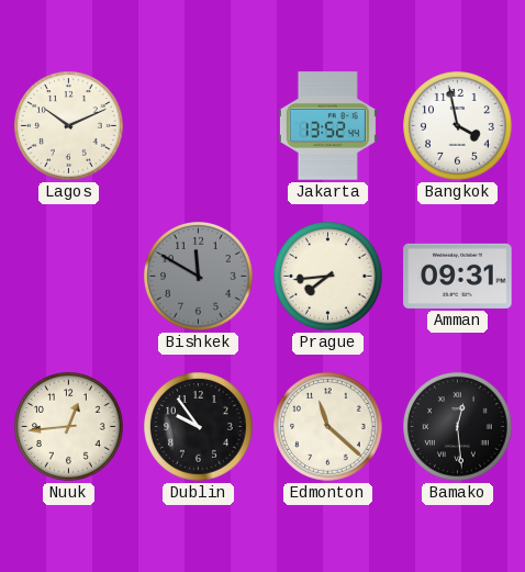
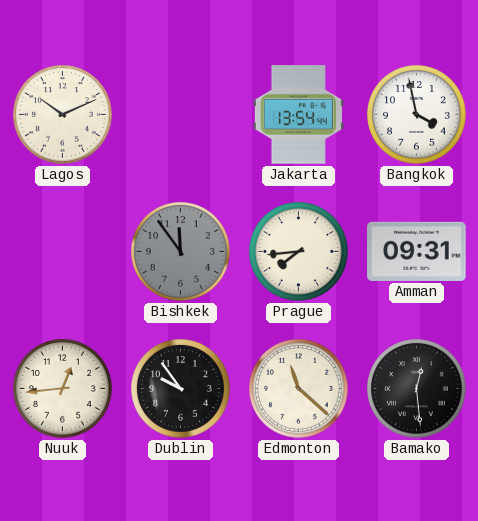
Jakarta: 13:52 -> 13:54 (298, 115)
Bishkek: 11:50 -> 11:54 (181, 252)
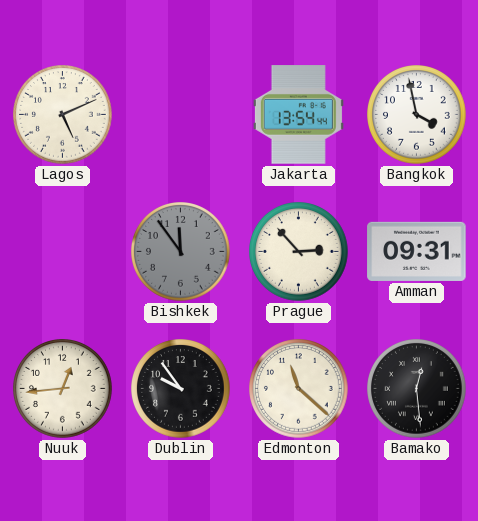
Lagos: 10:11 -> 5:11 (63, 115)
Prague: 7:44 -> 2:53 (299, 252)
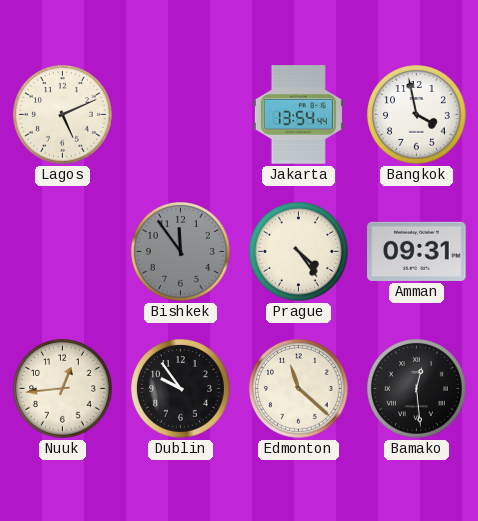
Prague: 2:53 -> 4:24 (299, 252)
